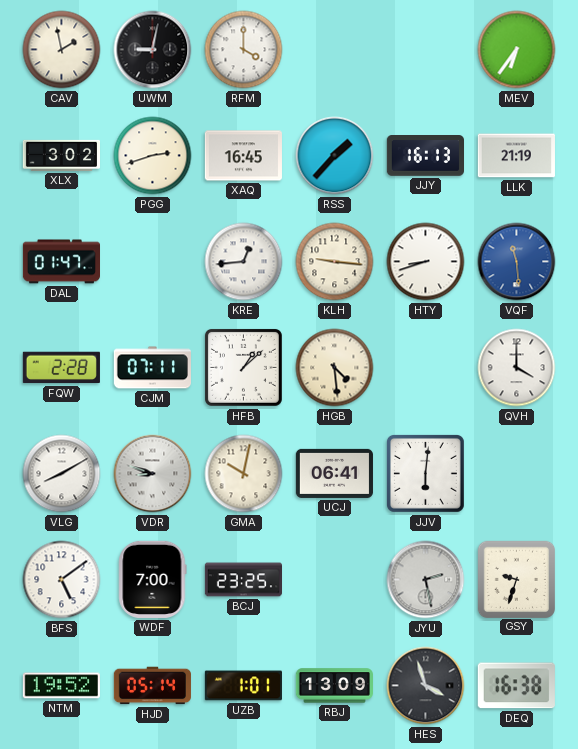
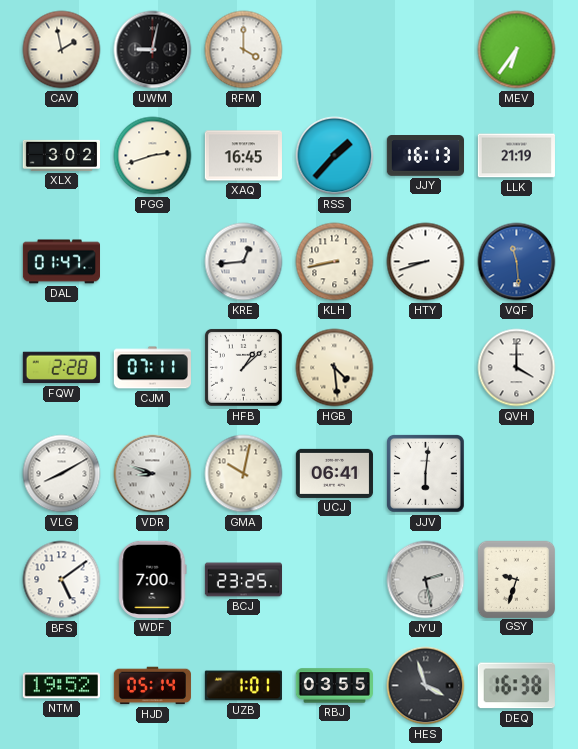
KLH: 9:16 -> 8:43 (335, 262)
RBJ: 13:09 -> 03:55 (334, 686)
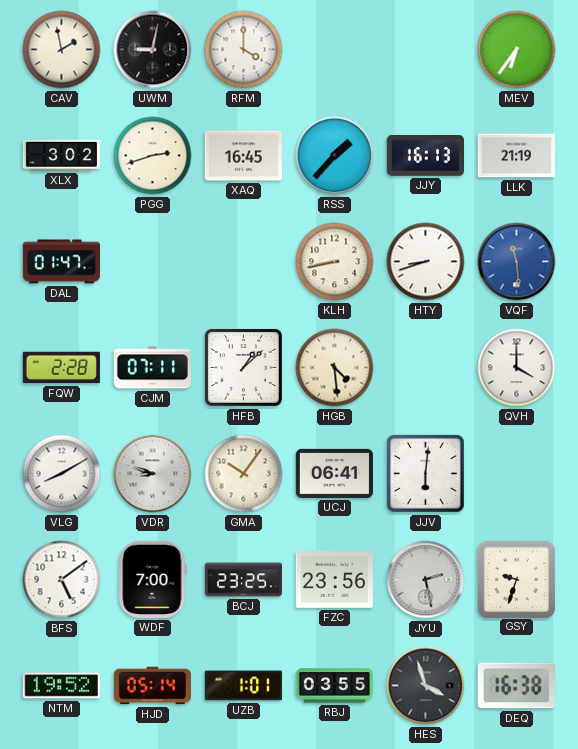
KRE: 12:44 -> none (244, 262)
GMA: 10:02 -> 10:06 (244, 474)
FZC: none -> 23:56 (334, 580)
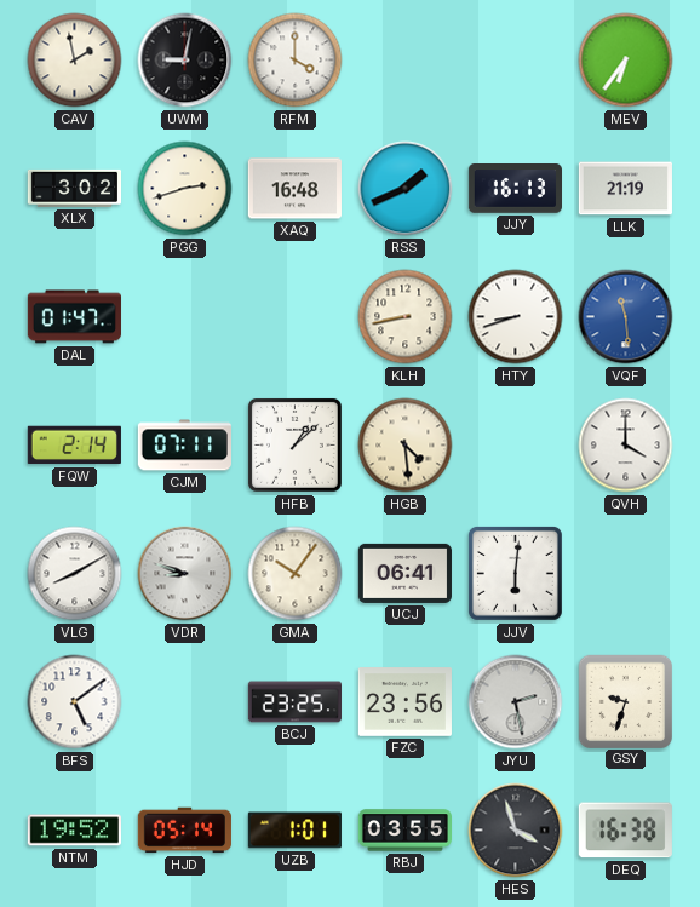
XAQ: 16:45 -> 16:48 (294, 189)
RSS: 1:37 -> 1:41 (406, 189)
FQW: 2:28 -> 2:14 (74, 446)
WDF: 7:00 -> none (153, 579)
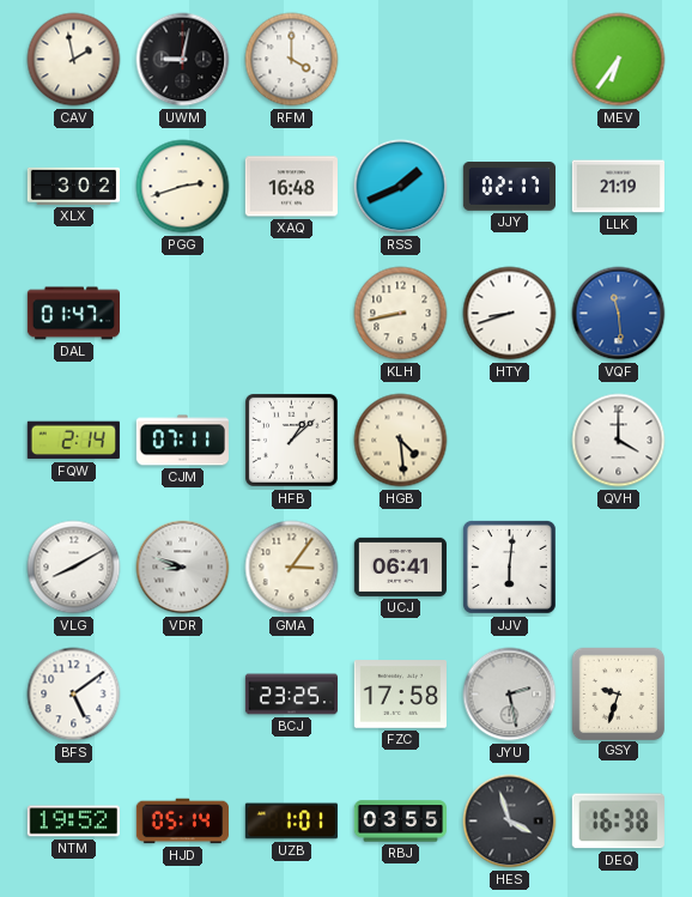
JJY: 16:13 -> 02:17 (509, 187)
GMA: 10:06 -> 3:06 (292, 568)
FZC: 23:56 -> 17:58 (400, 695)
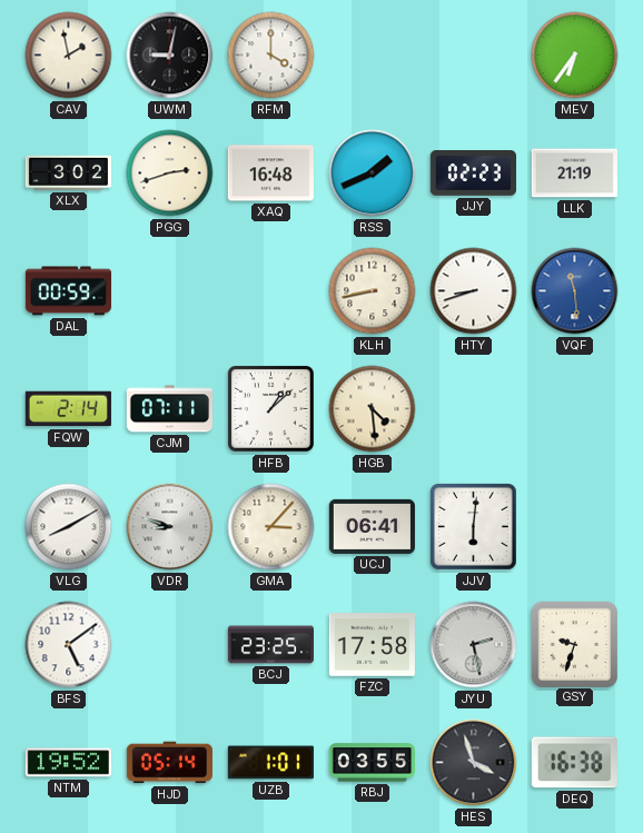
JJY: 02:17 -> 02:23 (473, 173)
DAL: 01:47 -> 00:59 (68, 291)
QVH: 4:00 -> none (619, 441)
GMA: 3:06 -> 3:07 (271, 527)
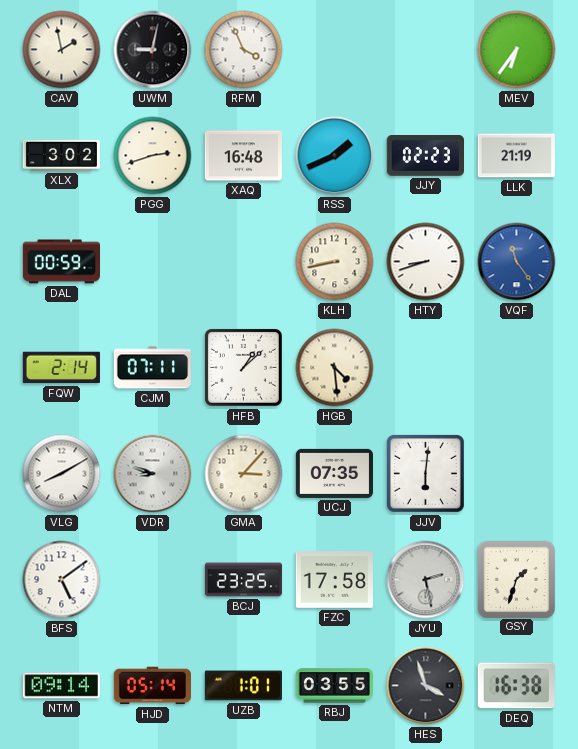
RFM: 4:00 -> 3:56 (244, 50)
VQF: 11:29 -> 11:24 (517, 262)
UCJ: 06:41 -> 07:35 (334, 473)
GSY: 9:33 -> 1:33 (516, 579)
NTM: 19:52 -> 09:14 (61, 686)
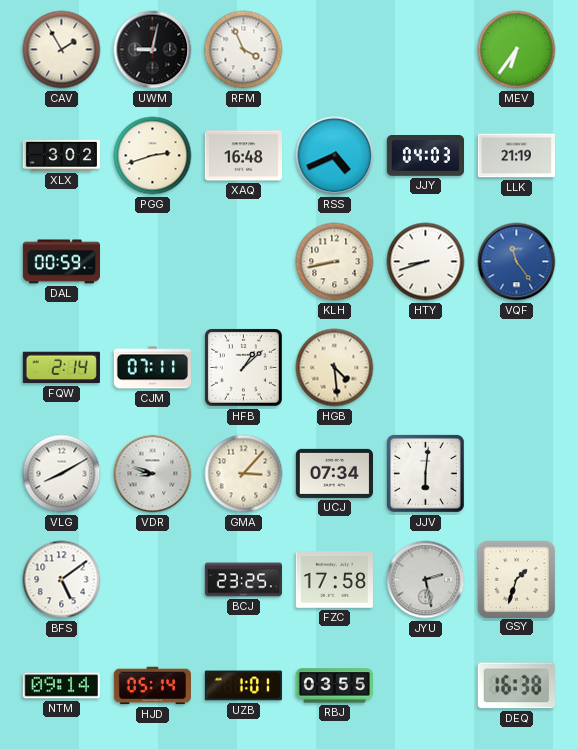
CAV: 1:58 -> 1:55 (62, 50)
RSS: 1:41 -> 4:41 (335, 156)
JJY: 02:23 -> 04:03 (425, 156)
UCJ: 07:35 -> 07:34 (334, 473)
HES: 3:57 -> none (426, 686)
